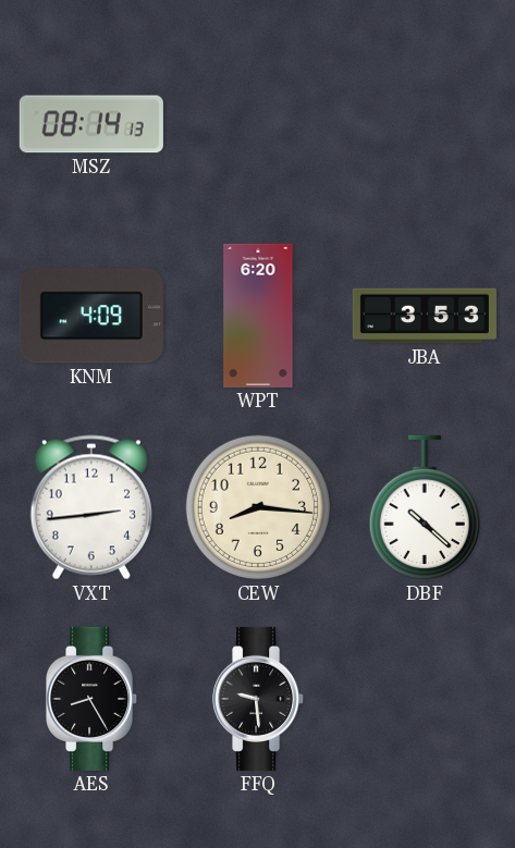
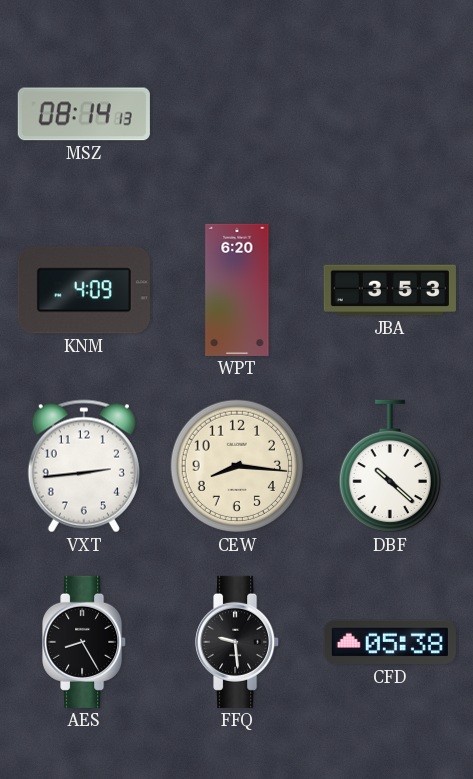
CFD: none -> 05:38 (390, 642)
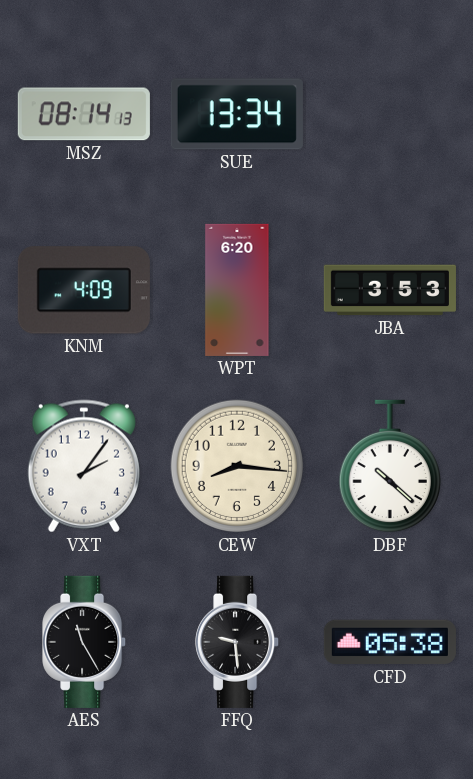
SUE: none -> 13:34 (237, 114)
VXT: 2:44 -> 2:06 (84, 466)
AES: 8:25 -> 11:25 (85, 642)
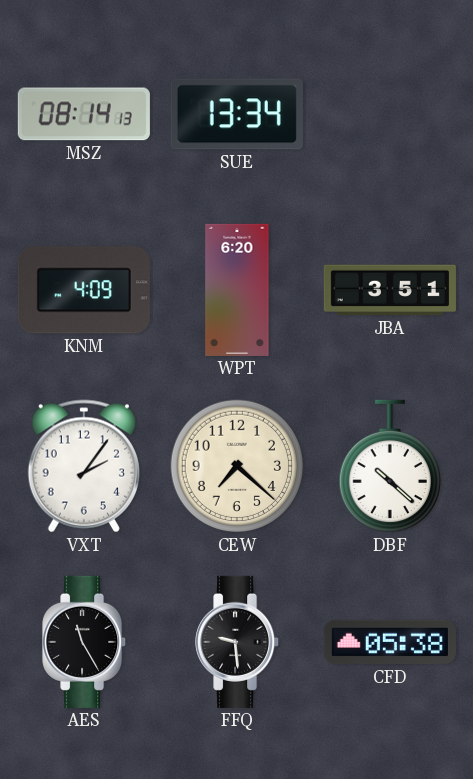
JBA: 3:53 -> 3:51 (390, 290)
CEW: 8:16 -> 7:22 (237, 466)
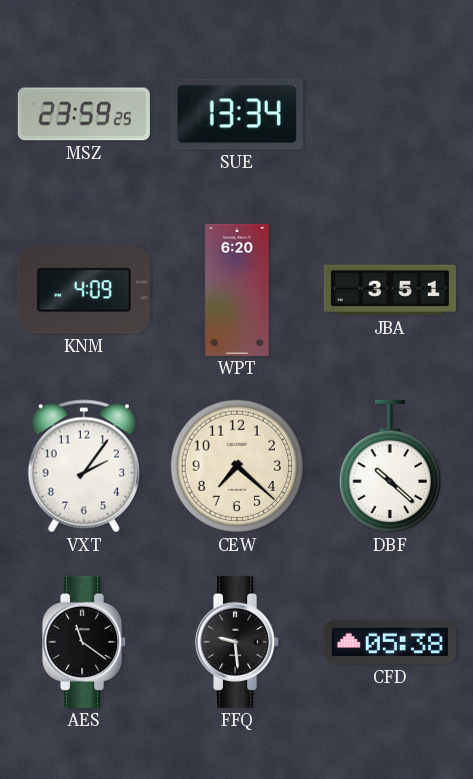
MSZ: 08:14 -> 23:59 (84, 114)
AES: 11:25 -> 11:21 (85, 642)
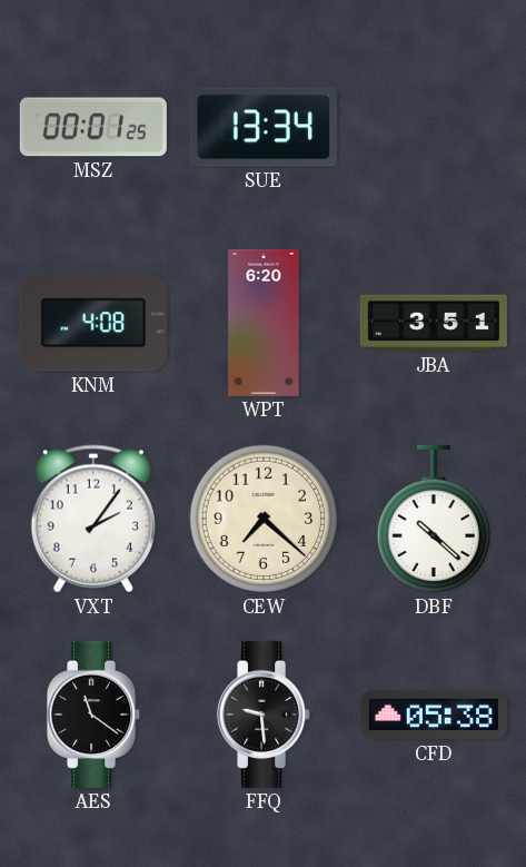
MSZ: 23:59 -> 00:01 (93, 127)
KNM: 4:09 -> 4:08 (93, 323)
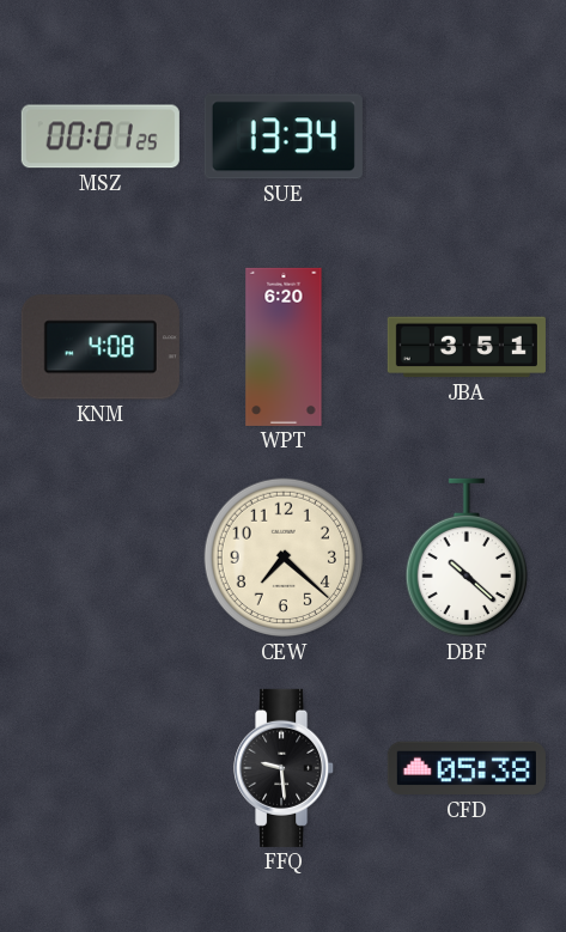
VXT: 2:06 -> none (93, 519)
AES: 11:21 -> none (95, 715)
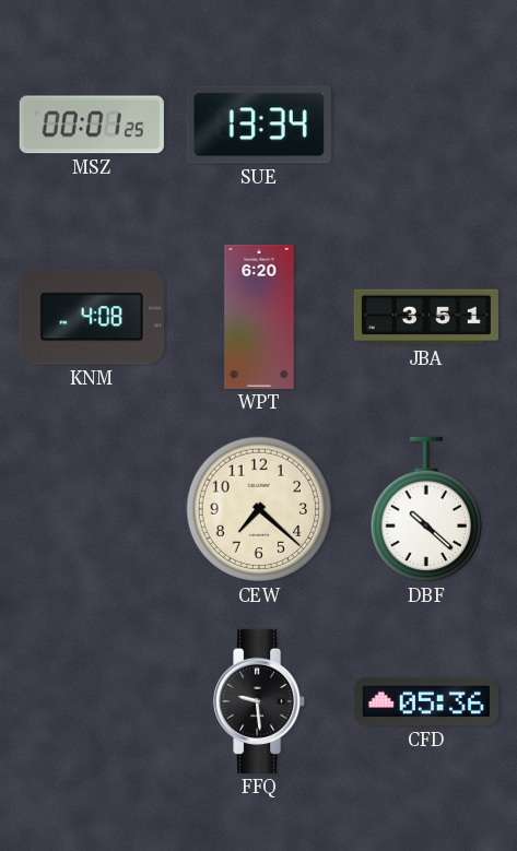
CFD: 05:38 -> 05:36 (426, 701)
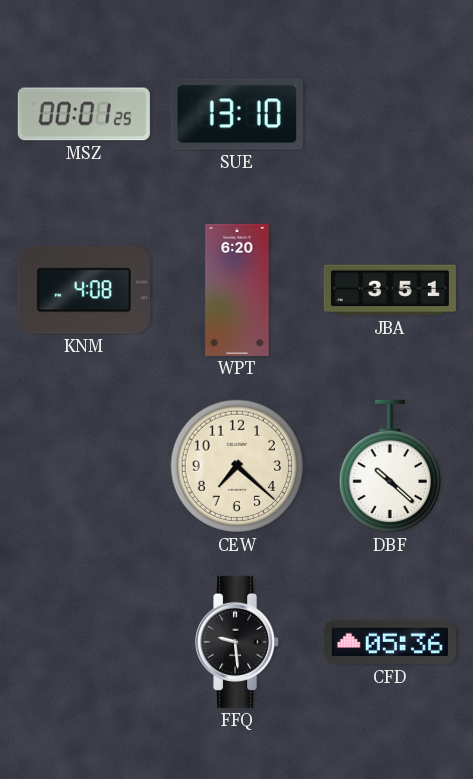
SUE: 13:34 -> 13:10 (237, 114)
